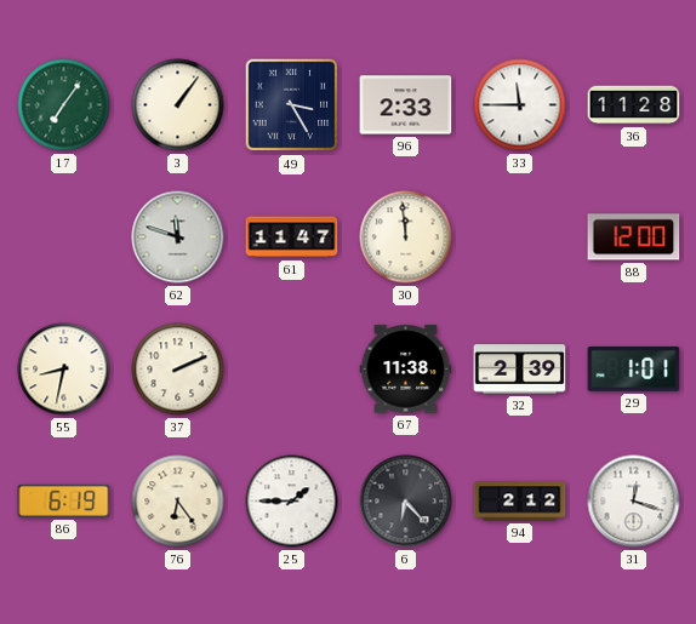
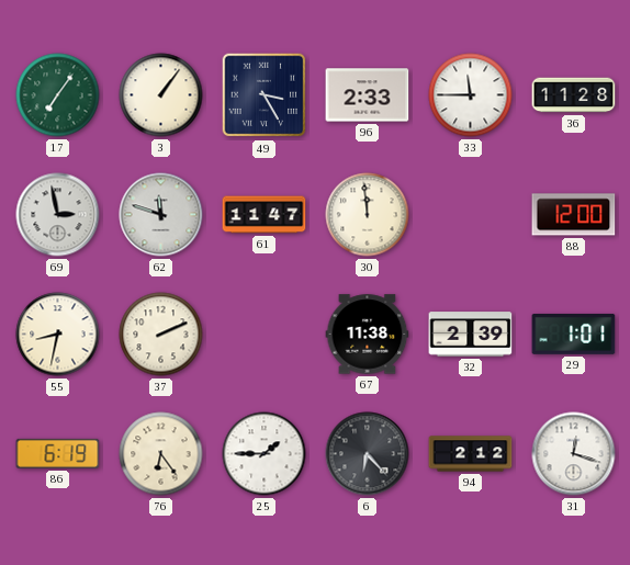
69: none -> 2:58 (58, 215)
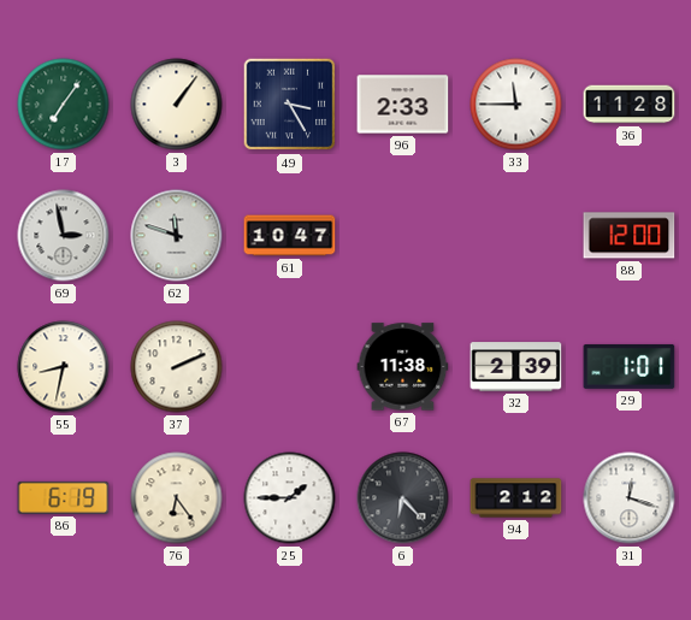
61: 11:47 -> 10:47 (290, 236)
30: 11:59 -> none (368, 215)
